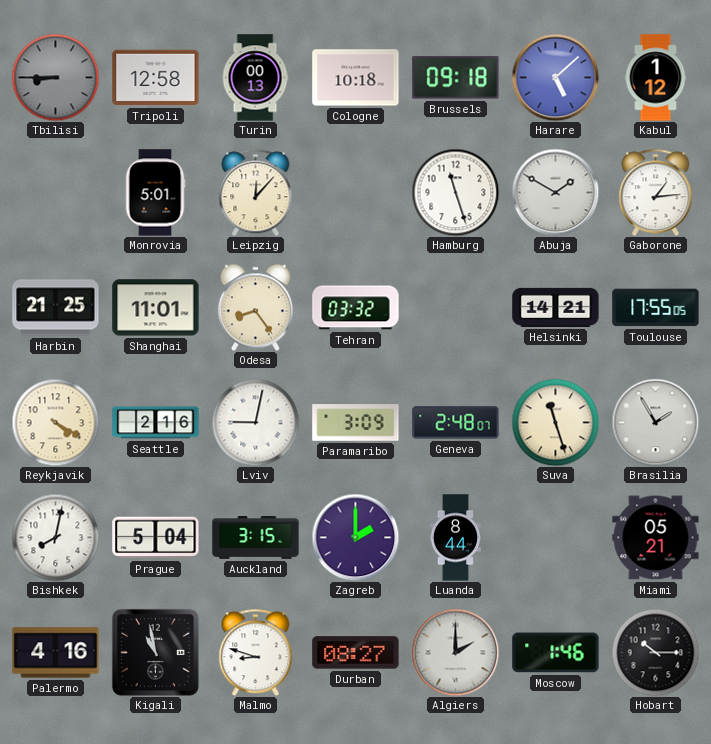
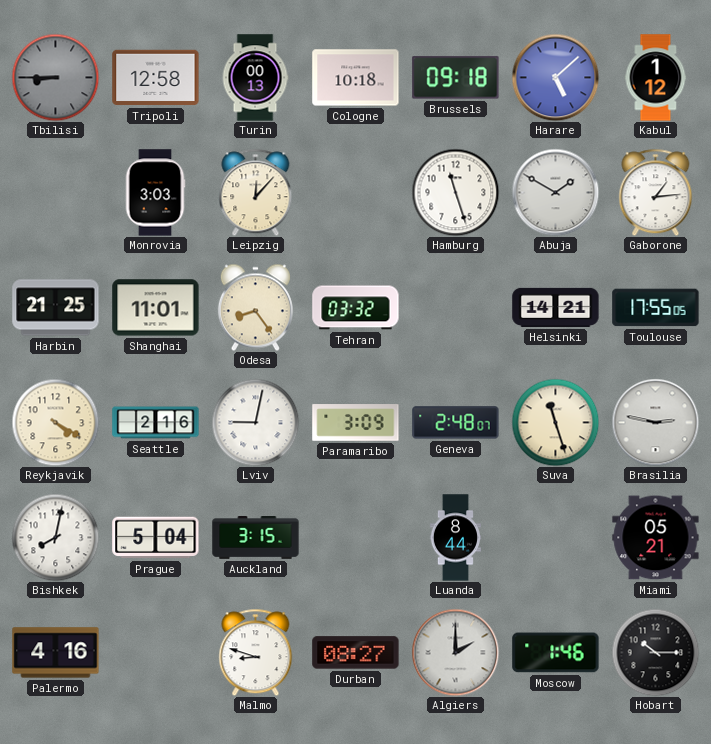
Monrovia: 5:01 -> 3:03 (155, 193)
Brasilia: 1:55 -> 2:47 (655, 422)
Zagreb: 2:00 -> none (355, 537)
Kigali: 10:58 -> none (155, 652)
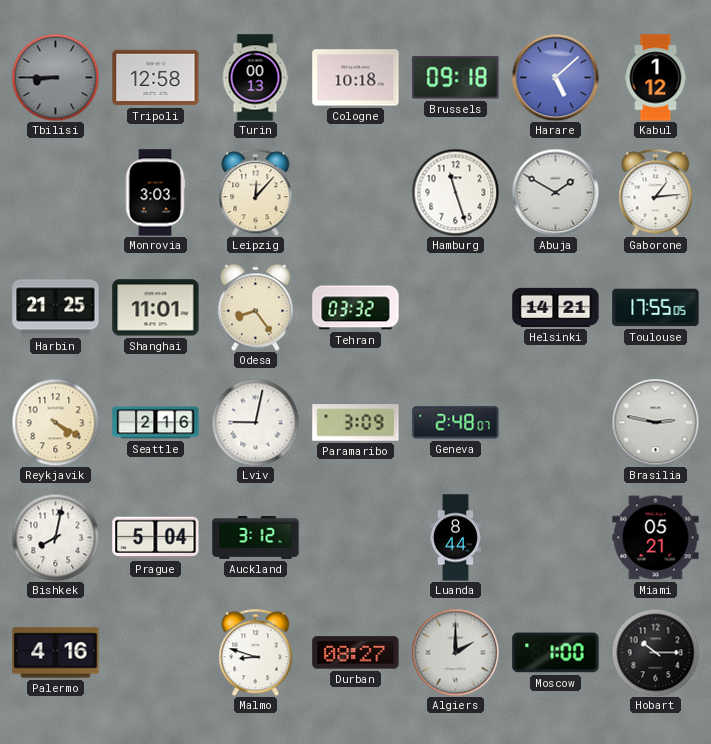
Suva: 11:27 -> none (555, 422)
Auckland: 3:15 -> 3:12 (256, 538)
Moscow: 1:46 -> 1:00 (556, 653)
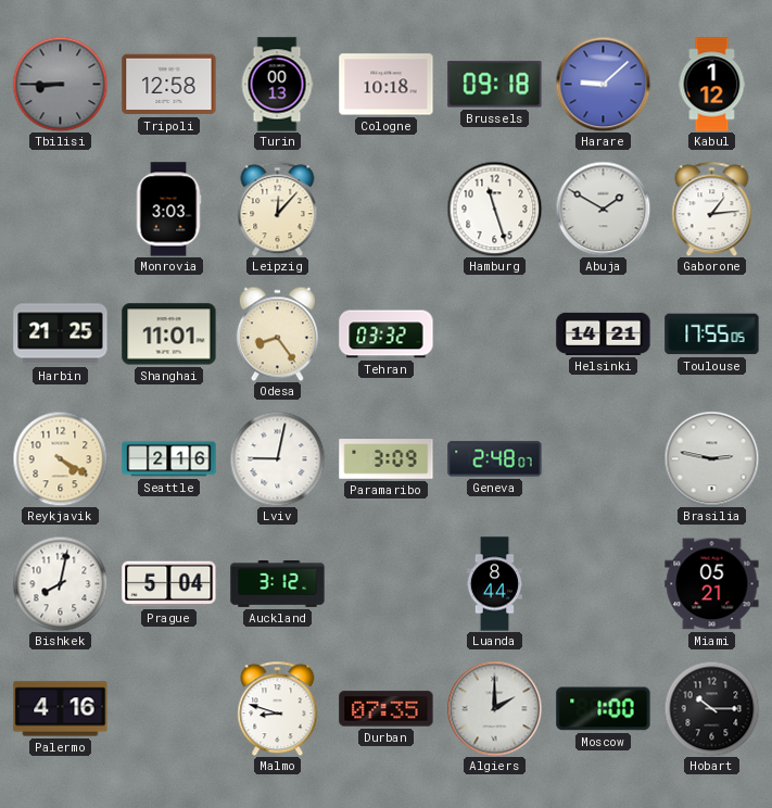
Harare: 5:08 -> 9:08 (603, 84)
Durban: 08:27 -> 07:35 (387, 709)
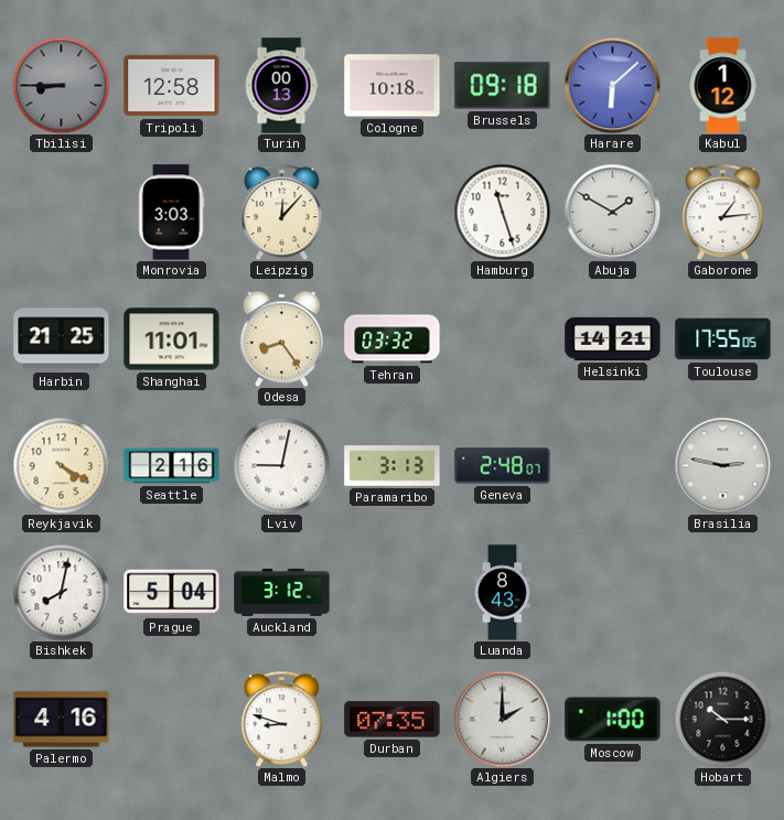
Harare: 9:08 -> 6:08 (612, 85)
Paramaribo: 3:09 -> 3:13 (393, 466)
Luanda: 8:44 -> 8:43 (502, 593)
Miami: 05:21 -> none (712, 584)
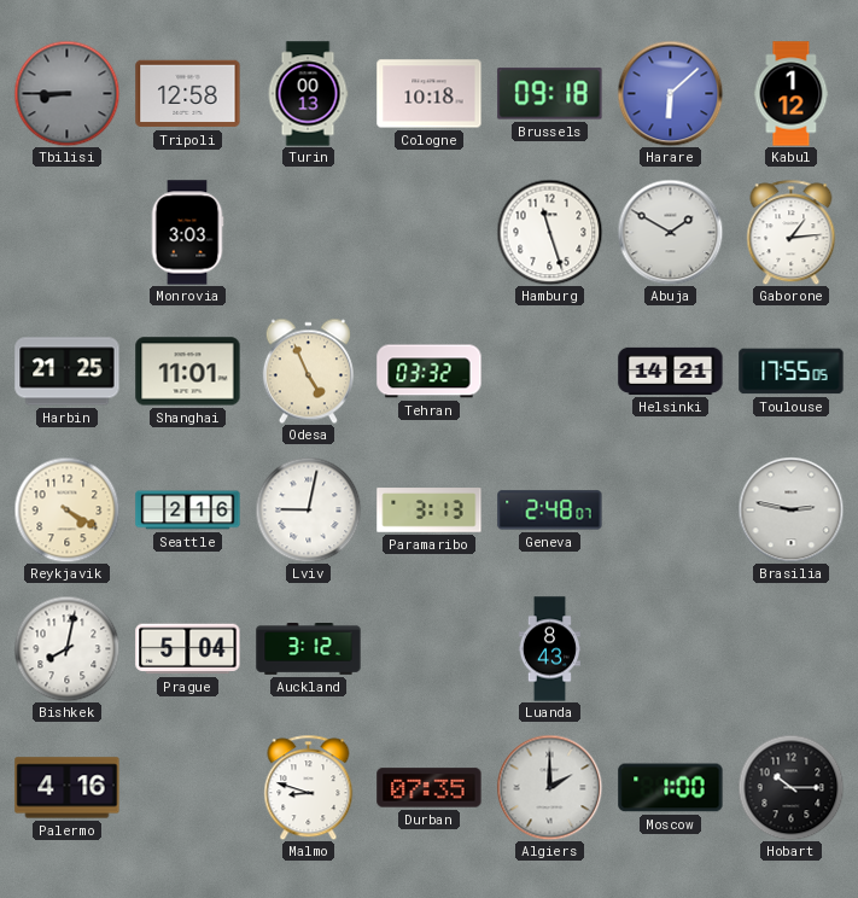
Leipzig: 12:07 -> none (282, 212)
Odesa: 8:24 -> 4:56 (308, 371)
